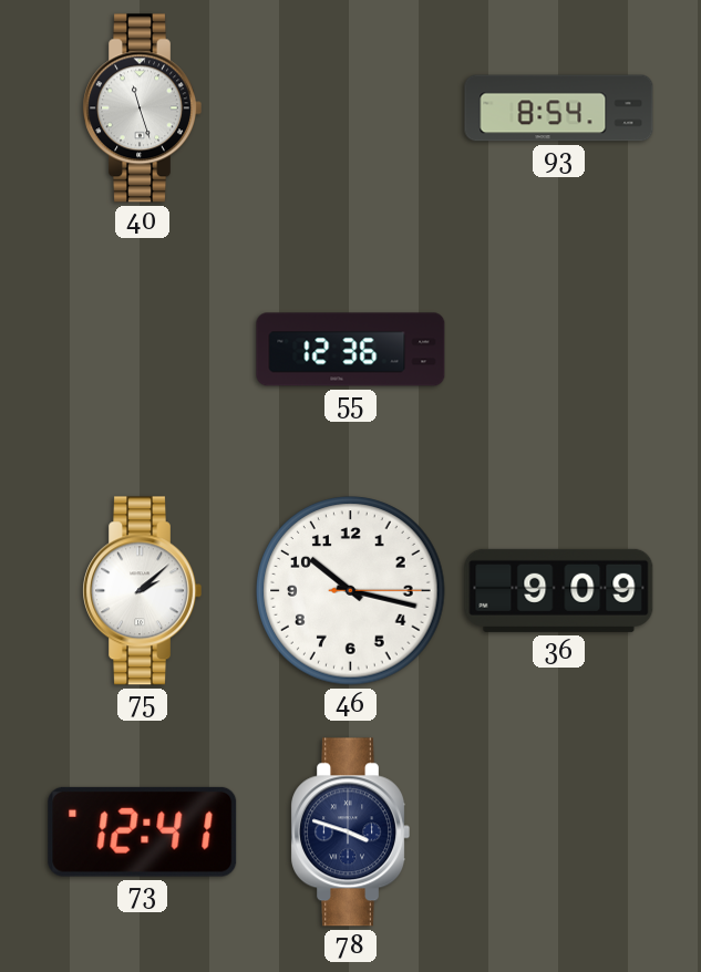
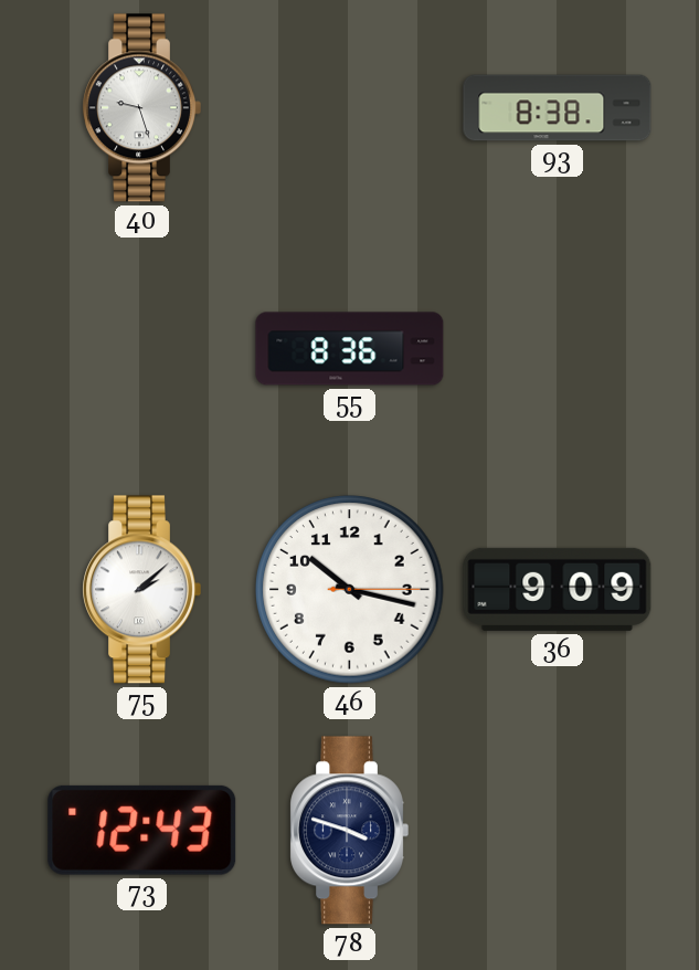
40: 11:27 -> 9:27 (141, 108)
93: 8:54 -> 8:38 (558, 108)
55: 12:36 -> 8:36 (350, 349)
73: 12:41 -> 12:43 (142, 830)
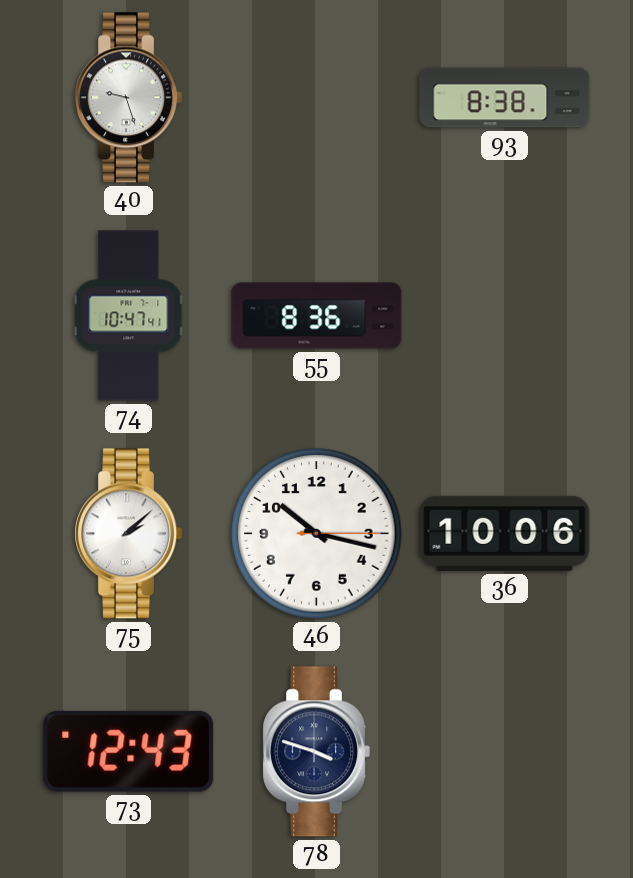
74: none -> 10:47 (129, 316)
36: 9:09 -> 10:06 (505, 533)
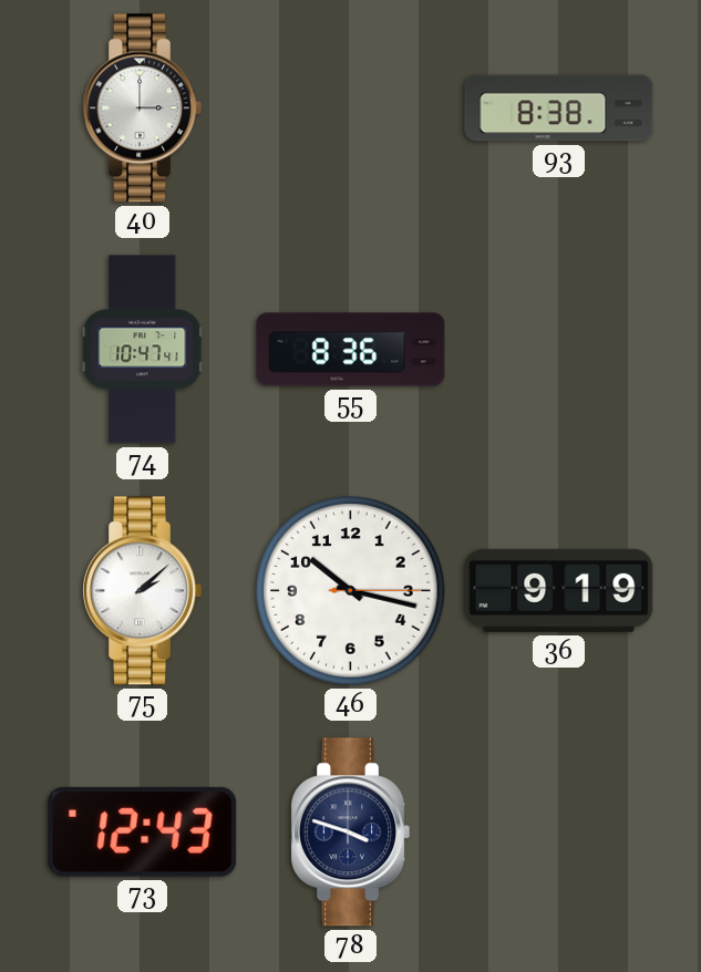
40: 9:27 -> 3:00 (142, 108)
36: 10:06 -> 9:19 (559, 590)
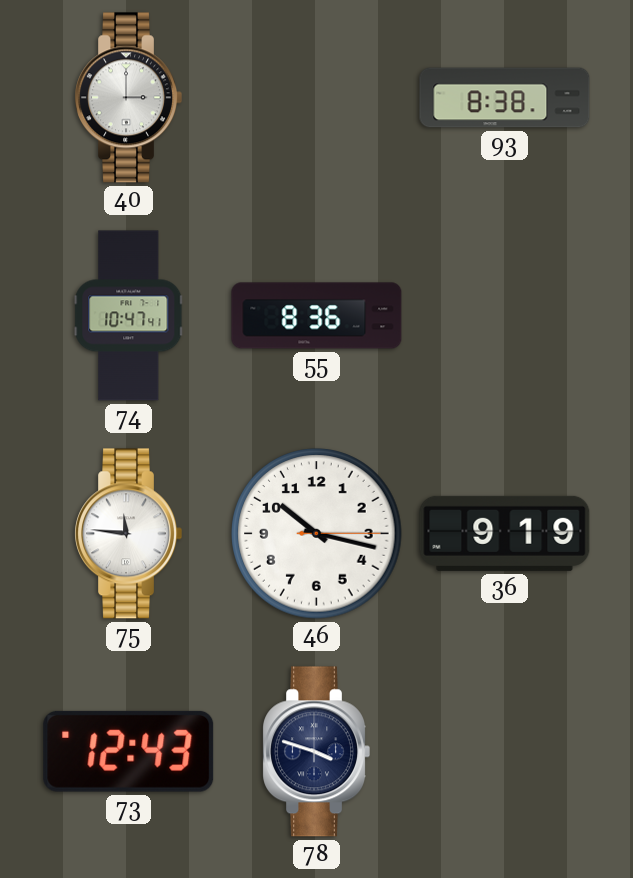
75: 2:08 -> 11:46 (128, 534)
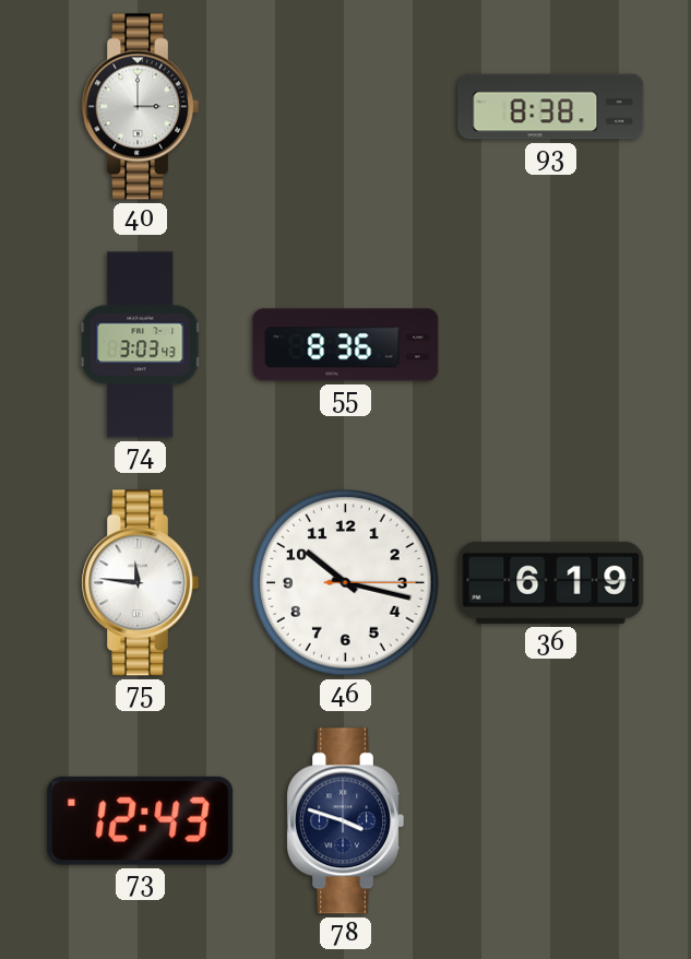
74: 10:47 -> 3:03 (141, 345)
36: 9:19 -> 6:19 (551, 582)
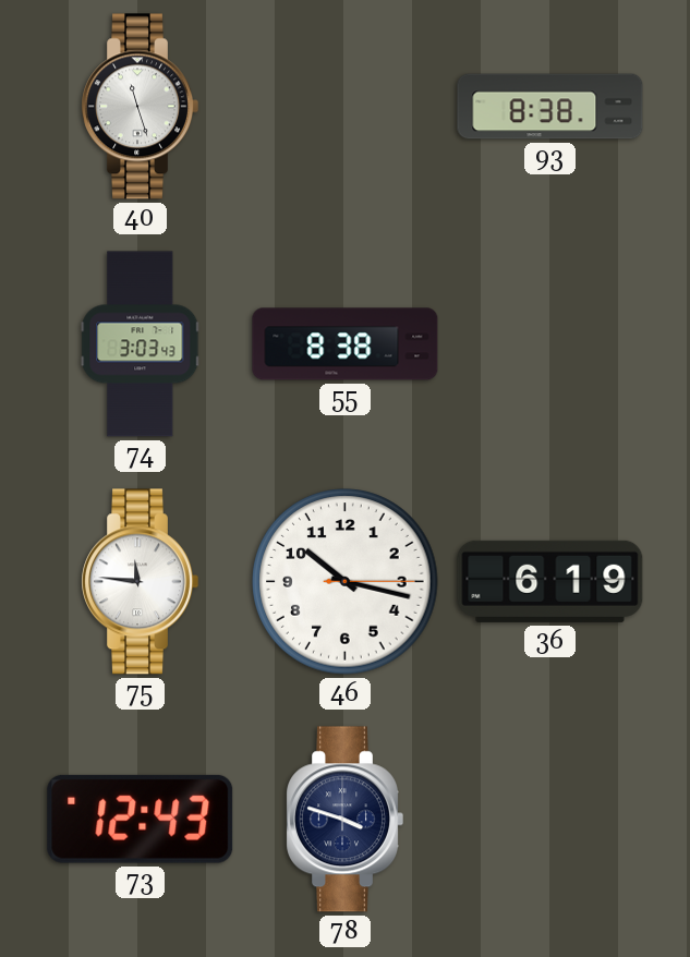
40: 3:00 -> 11:27 (140, 107)
55: 8:36 -> 8:38 (346, 344)
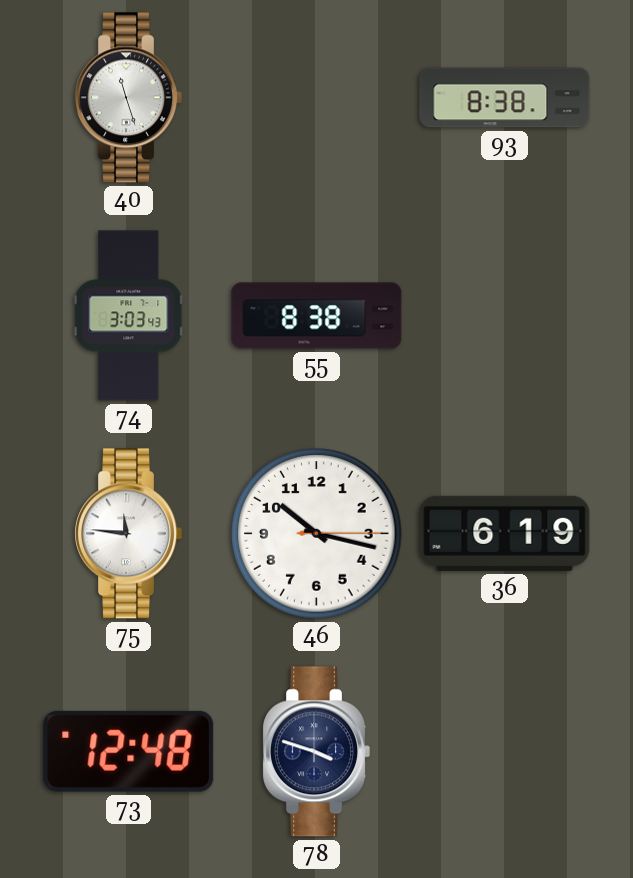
73: 12:43 -> 12:48 (129, 751)
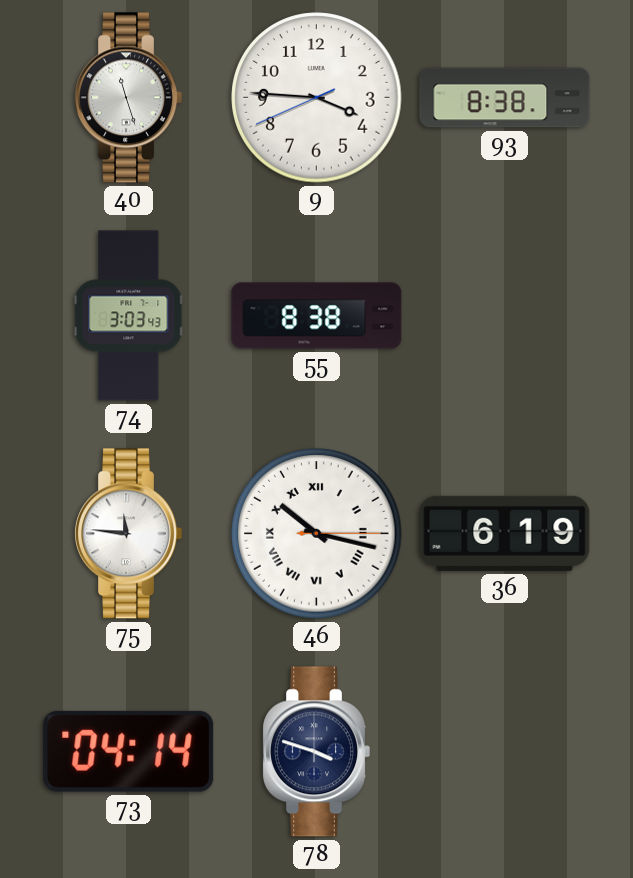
9: none -> 3:45 (317, 98)
46 numerals: Arabic -> Roman (317, 534)
73: 12:48 -> 04:14 (129, 751)
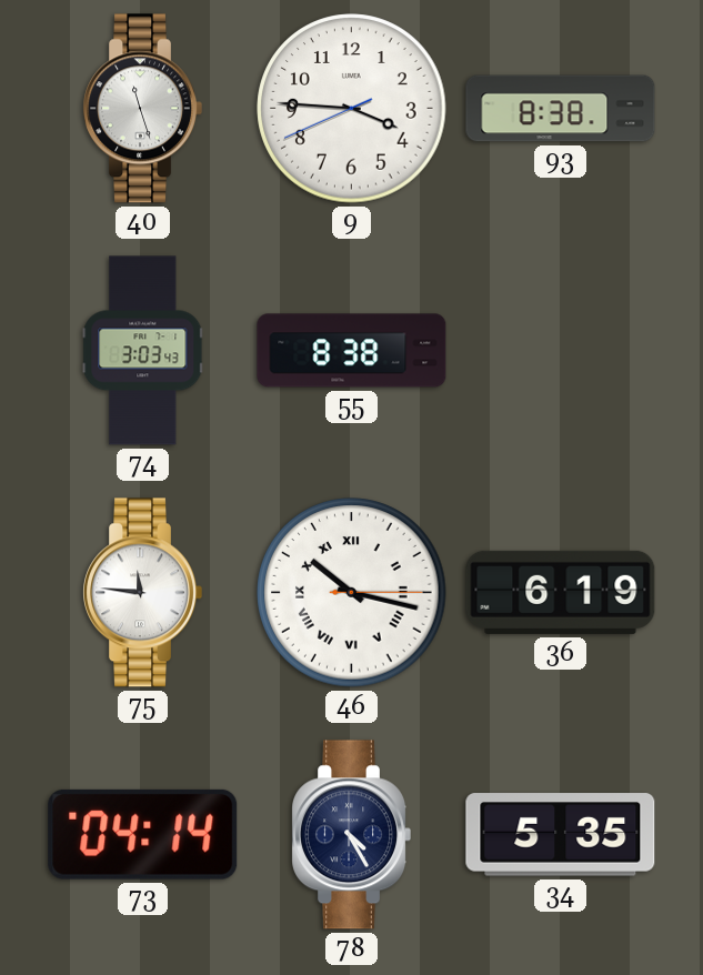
78: 3:48 -> 4:25 (351, 835)
34: none -> 5:35 (561, 835)
